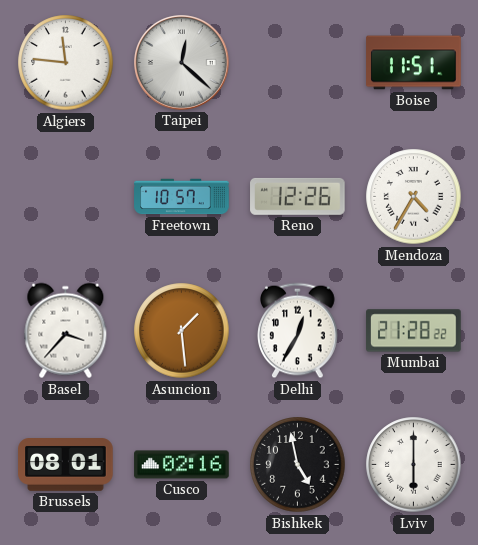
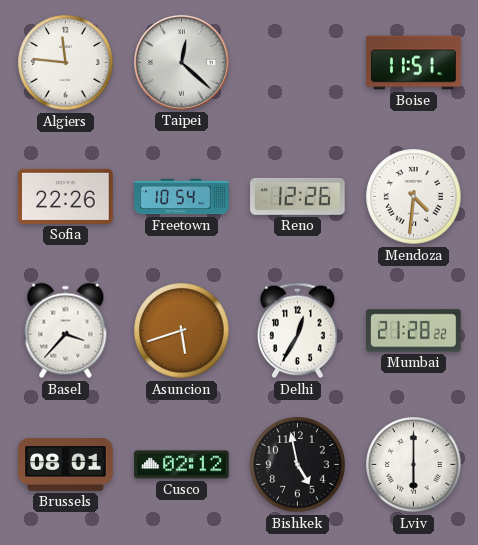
Sofia: none -> 22:26 (66, 196)
Freetown: 10:57 -> 10:54 (182, 197)
Mendoza: 4:35 -> 4:31 (414, 197)
Asuncion: 1:29 -> 5:42 (182, 331)
Cusco: 02:16 -> 02:12 (182, 465)
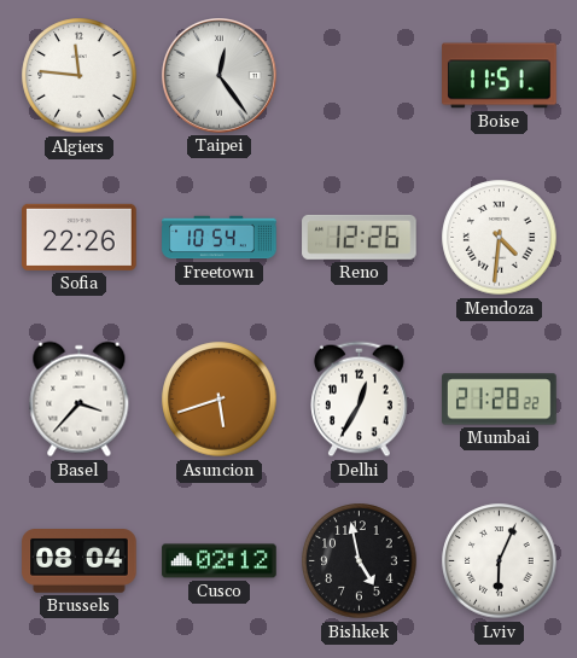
Taipei: 12:22 -> 12:24 (220, 76)
Brussels: 08:01 -> 08:04 (80, 561)
Lviv: 6:00 -> 6:04 (500, 561)
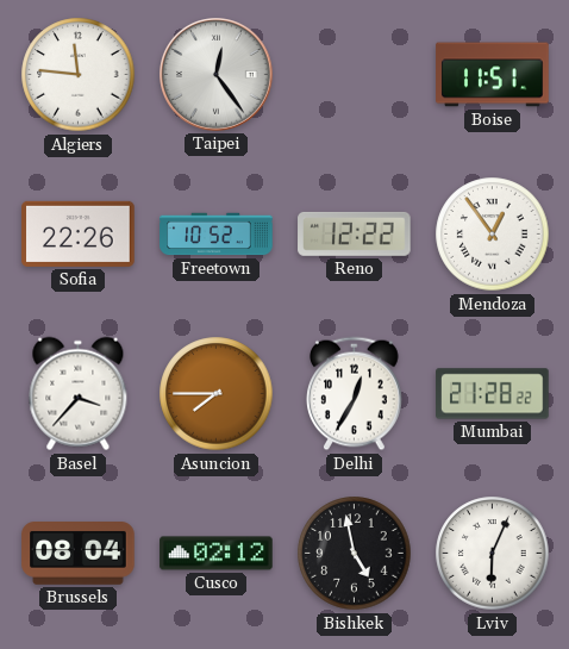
Freetown: 10:54 -> 10:52 (217, 235)
Reno: 12:26 -> 12:22 (355, 233)
Mendoza: 4:31 -> 12:54 (493, 235)
Asuncion: 5:42 -> 7:45 (217, 394)
